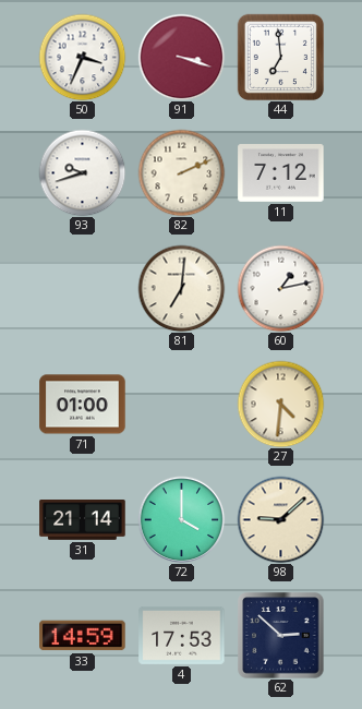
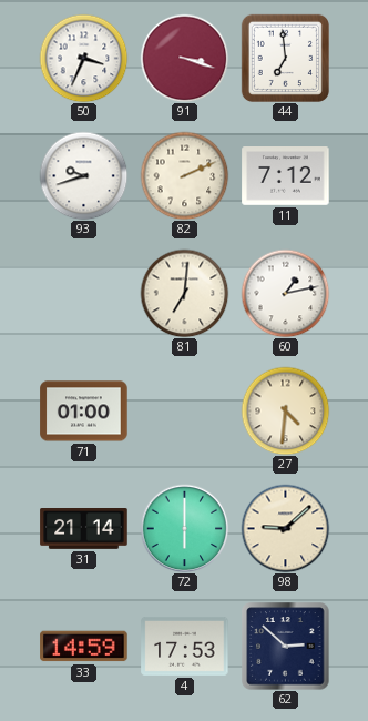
72: 4:00 -> 6:00 (184, 528)
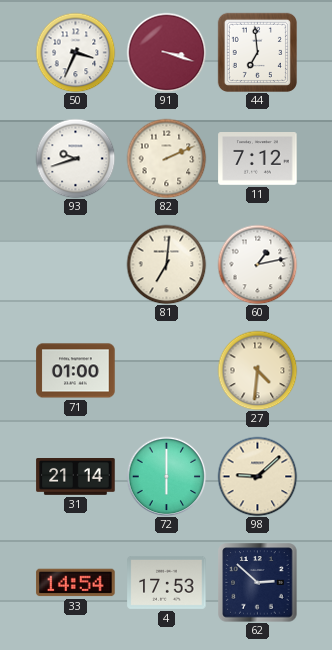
33: 14:59 -> 14:54 (76, 583)
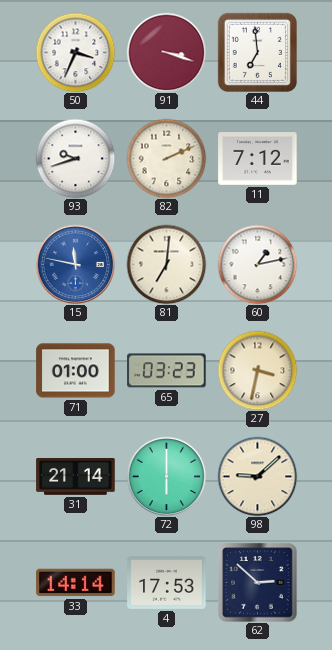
15: none -> 11:47 (75, 264)
65: none -> 03:23 (167, 371)
27: 4:31 -> 3:32 (257, 370)
33: 14:54 -> 14:14 (76, 583)
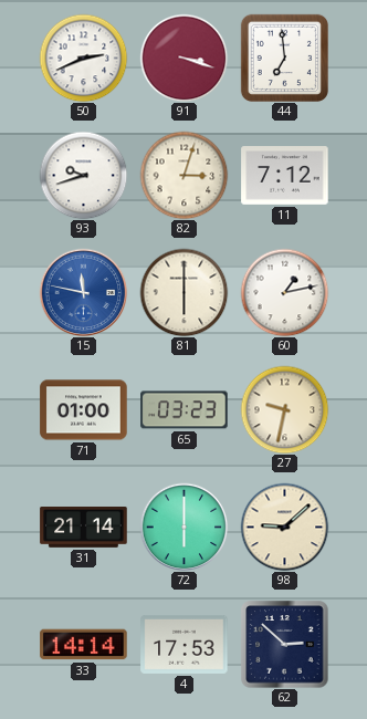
50: 3:34 -> 2:41 (83, 58)
82: 2:11 -> 3:03 (183, 175)
81: 7:01 -> 6:00 (183, 292)
27: 3:32 -> 9:32 (284, 409)
